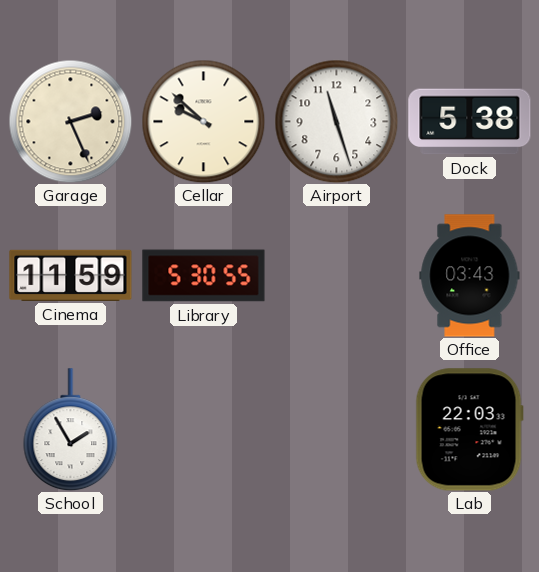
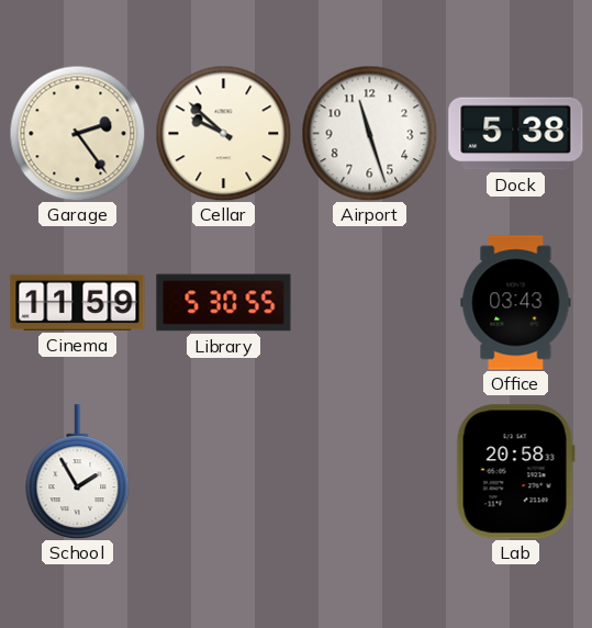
Garage: 2:26 -> 2:24 (77, 133)
Lab: 22:03 -> 20:58 (515, 472)
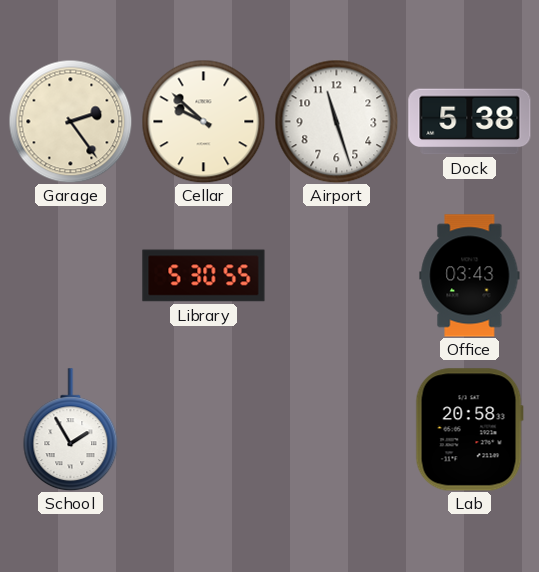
Cinema: 11:59 -> none (78, 302)
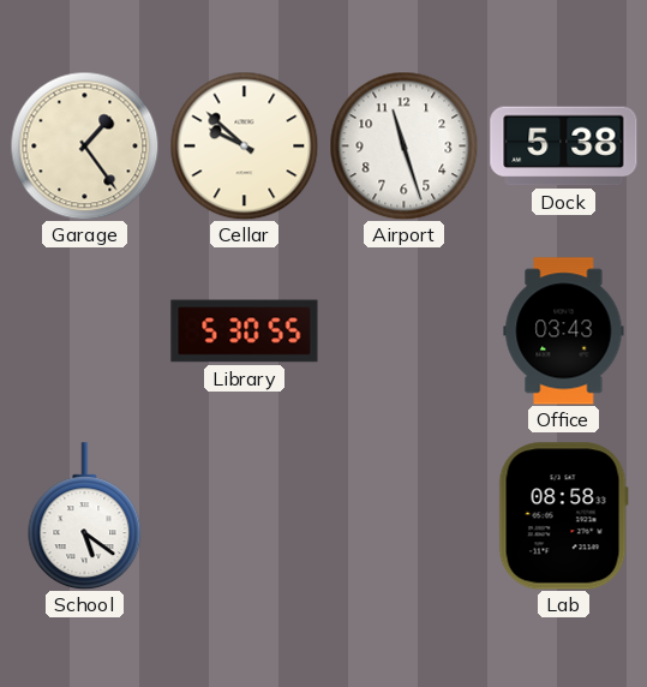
Garage: 2:24 -> 1:24 (84, 145)
School: 1:55 -> 5:21 (85, 516)
Lab: 20:58 -> 08:58 (563, 516)
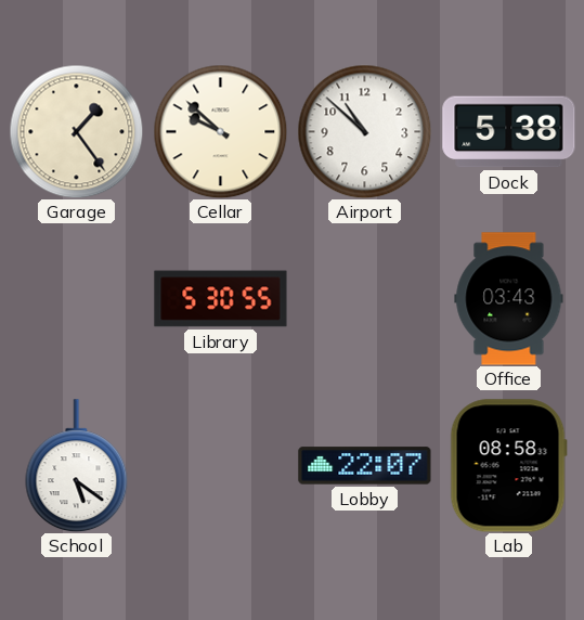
Airport: 11:27 -> 10:52 (364, 131)
Lobby: none -> 22:07 (365, 466)
